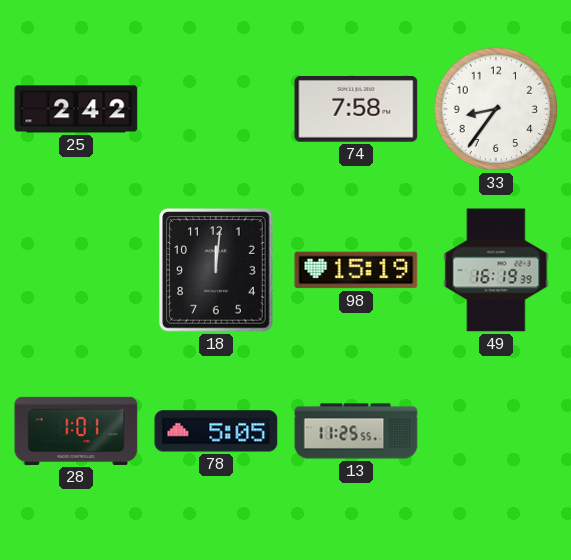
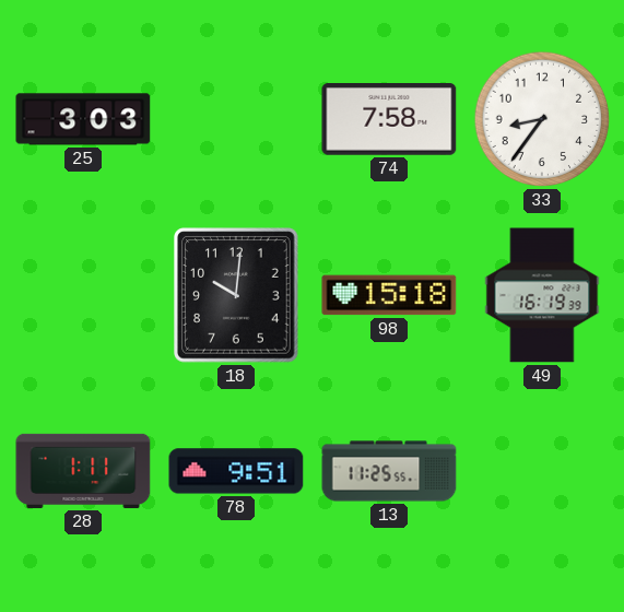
25: 2:42 -> 3:03 (83, 119)
18: 12:01 -> 10:01 (236, 295)
98: 15:19 -> 15:18 (389, 295)
28: 1:01 -> 1:11 (83, 471)
78: 5:05 -> 9:51 (236, 471)
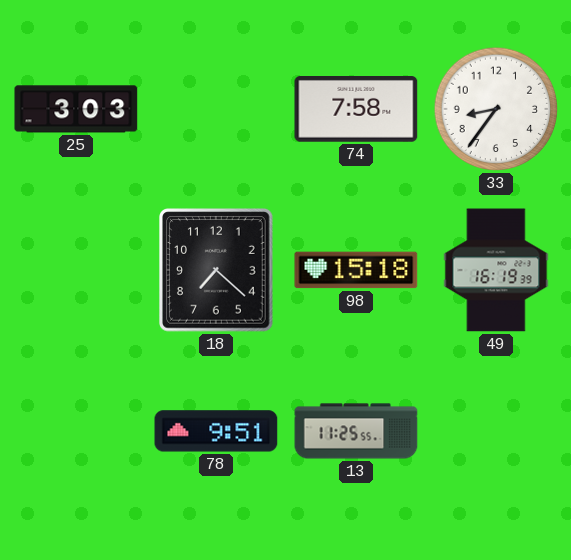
18: 10:01 -> 7:22 (216, 270)
28: 1:11 -> none (83, 471)
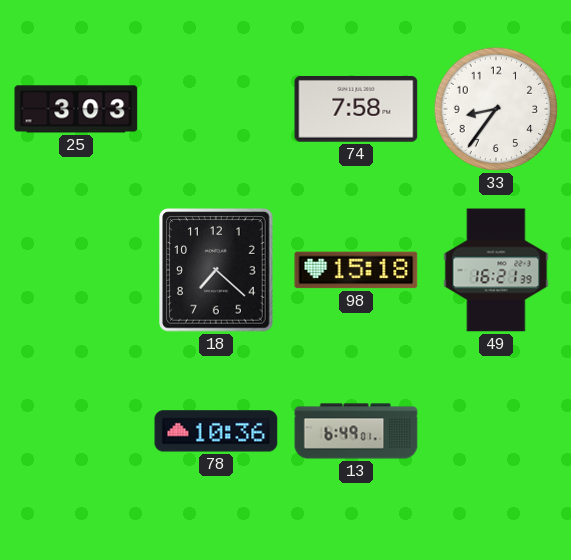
49: 16:19 -> 16:21 (496, 270)
78: 9:51 -> 10:36 (216, 431)
13: 11:25 -> 6:49 (356, 431)
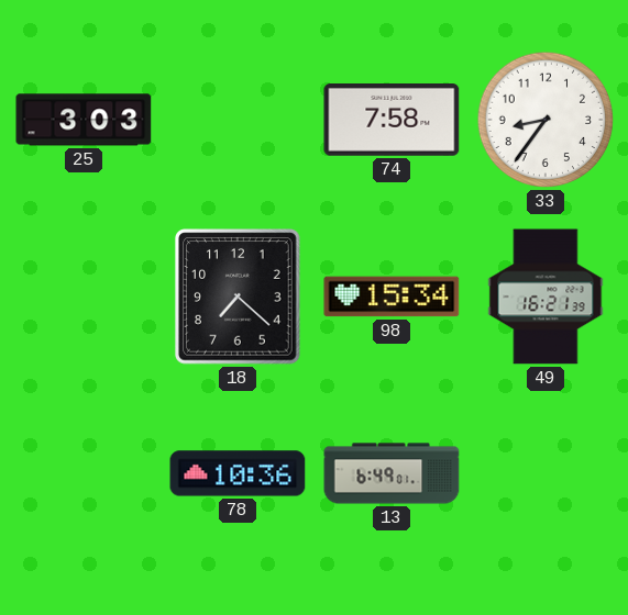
98: 15:18 -> 15:34 (392, 297)
